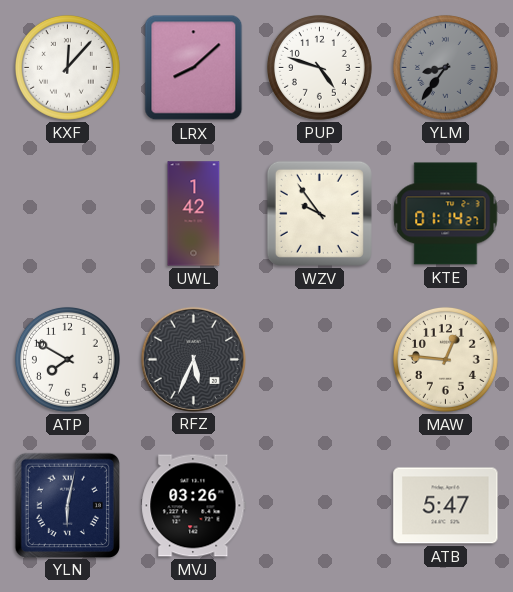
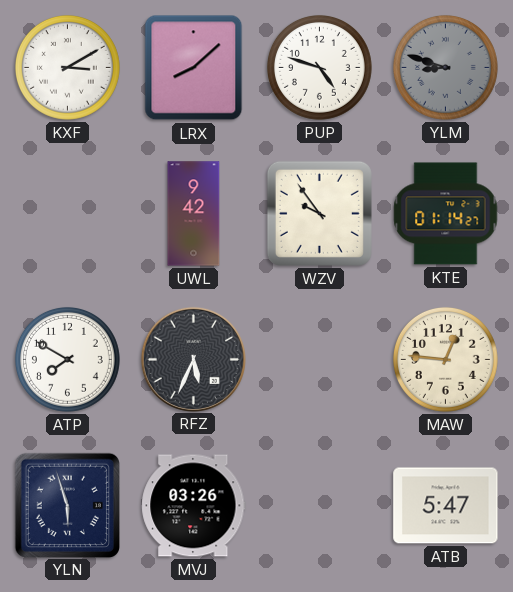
KXF: 12:07 -> 3:10 (67, 67)
YLM: 8:36 -> 8:48 (445, 67)
UWL: 1:42 -> 9:42 (194, 214)
YLN: 6:02 -> 5:57 (67, 505)
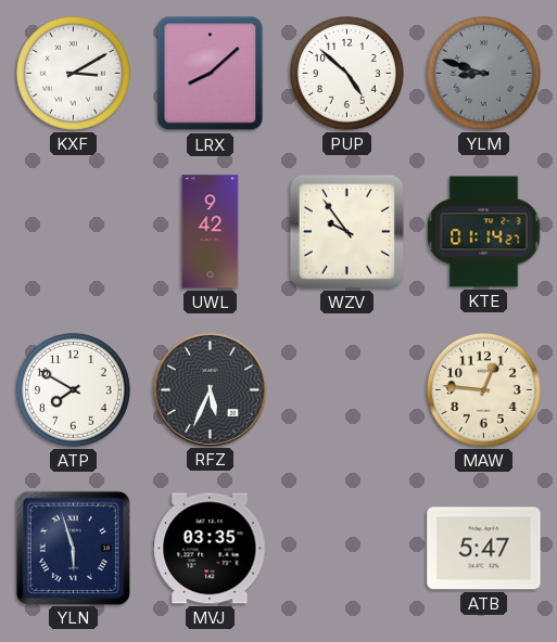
PUP: 4:48 -> 4:52 (346, 73)
MVJ: 03:26 -> 03:35 (211, 549)
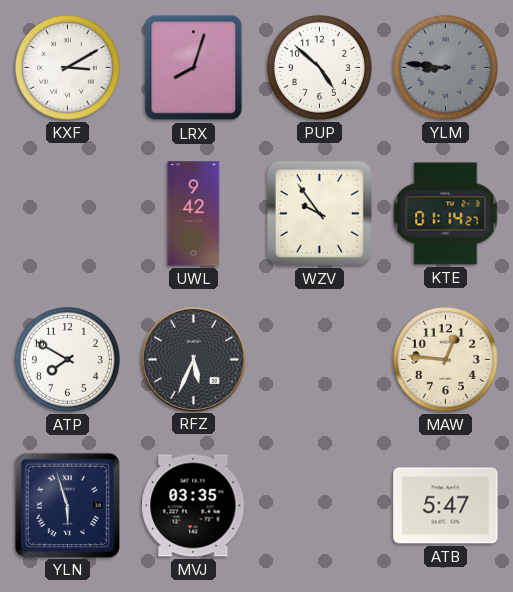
LRX: 8:08 -> 8:03 (194, 68)
YLM: 8:48 -> 8:46 (445, 67)
